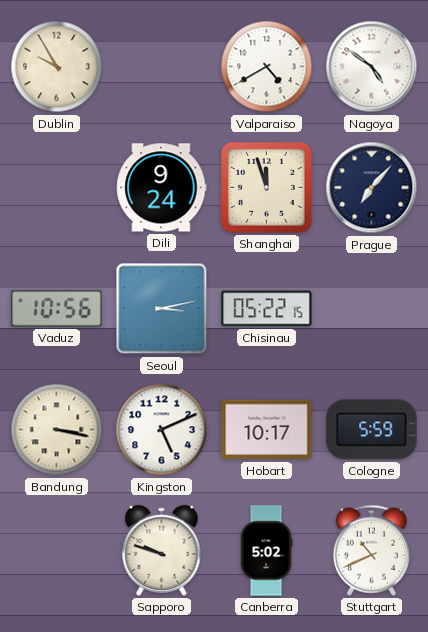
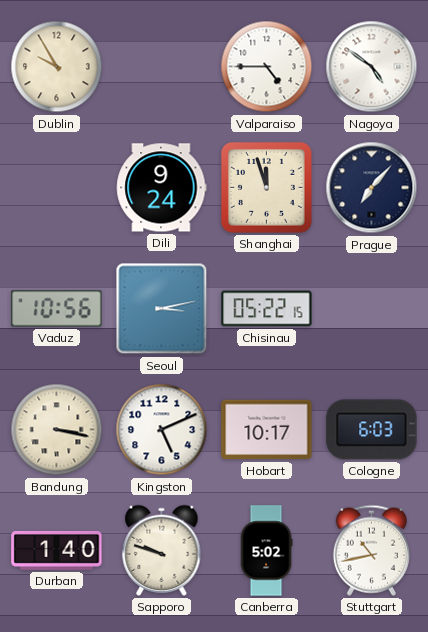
Valparaiso: 4:40 -> 4:45 (267, 67)
Cologne: 5:59 -> 6:03 (372, 430)
Durban: none -> 1:40 (57, 550)
Stuttgart: 10:41 -> 10:43 (371, 550)
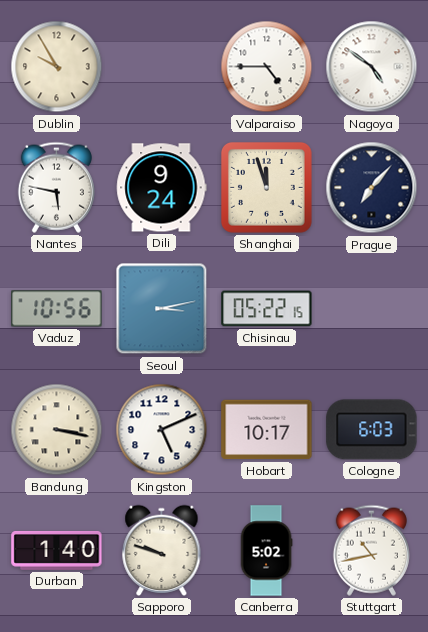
Nantes: none -> 5:47 (56, 187)
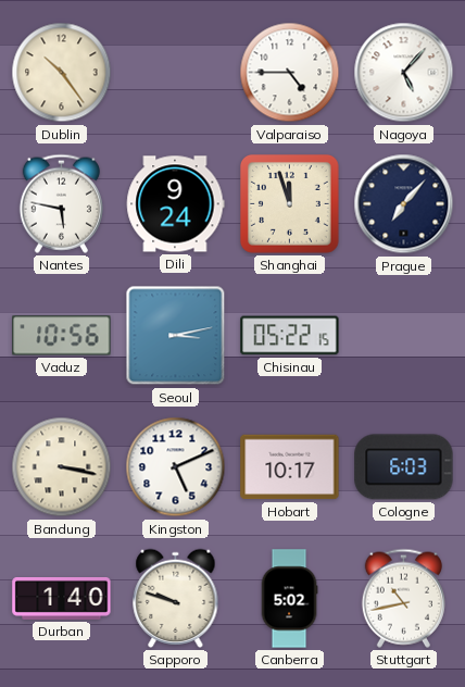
Dublin: 9:55 -> 10:24 (62, 73)
Nagoya: 4:51 -> 5:07 (404, 73)
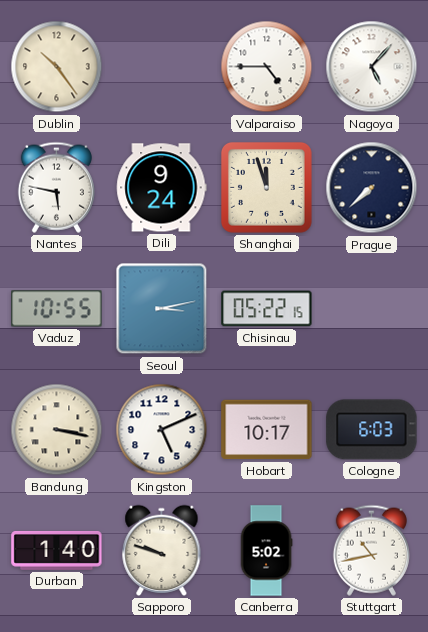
Prague: 7:07 -> 7:38 (372, 188)
Vaduz: 10:56 -> 10:55 (57, 309)
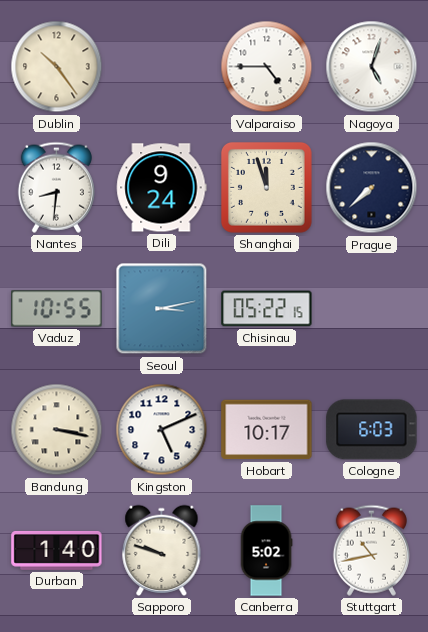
Nagoya: 5:07 -> 5:03 (372, 67)
Nantes: 5:47 -> 8:31 (56, 187)
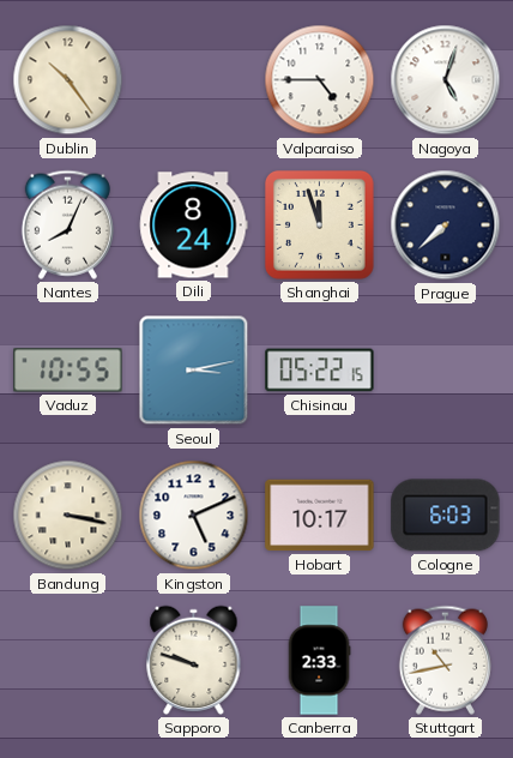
Nantes: 8:31 -> 8:04 (67, 224)
Dili: 9:24 -> 8:24 (194, 225)
Durban: 1:40 -> none (57, 550)
Canberra: 5:02 -> 2:33 (319, 661)
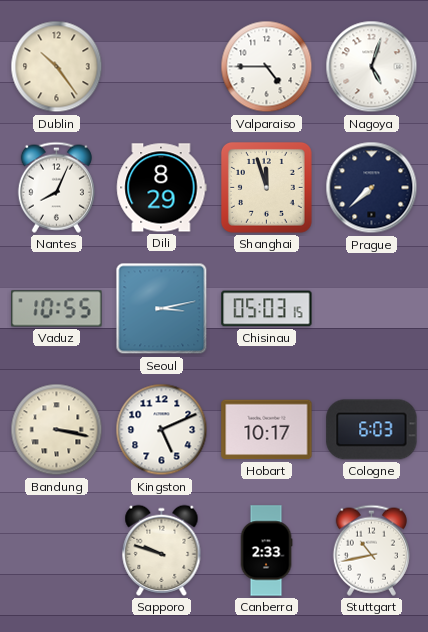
Dili: 8:24 -> 8:29 (162, 188)
Chisinau: 05:22 -> 05:03 (267, 309)
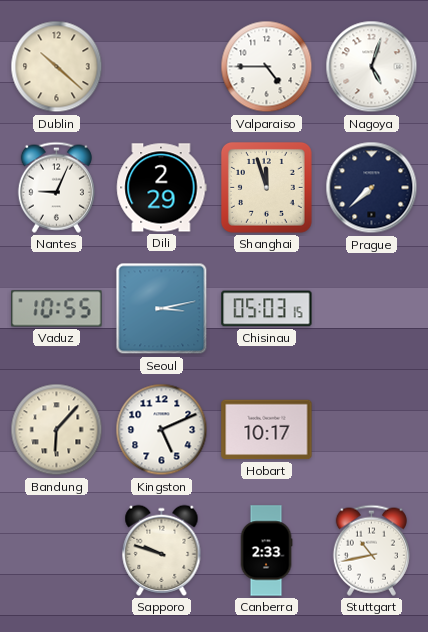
Dublin: 10:24 -> 10:22 (57, 67)
Nantes: 8:04 -> 9:04 (56, 187)
Dili: 8:29 -> 2:29 (162, 188)
Bandung: 3:17 -> 6:07 (57, 430)
Cologne: 6:03 -> none (372, 430)
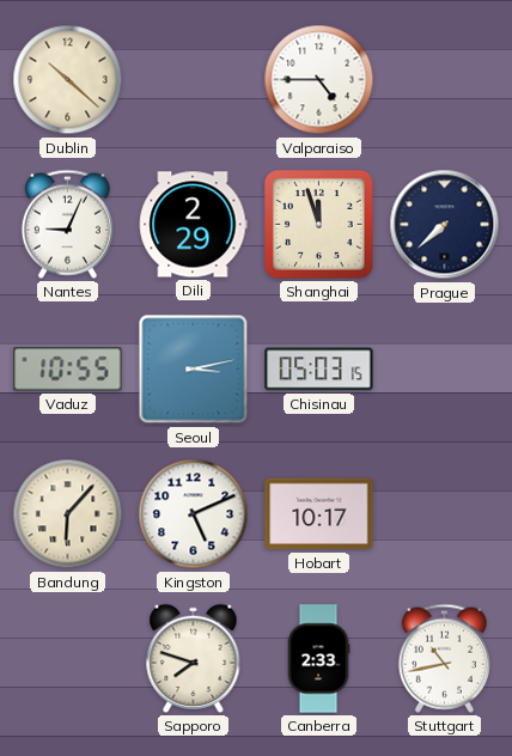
Nagoya: 5:03 -> none (372, 67)
Sapporo: 9:48 -> 7:48 (194, 658)
